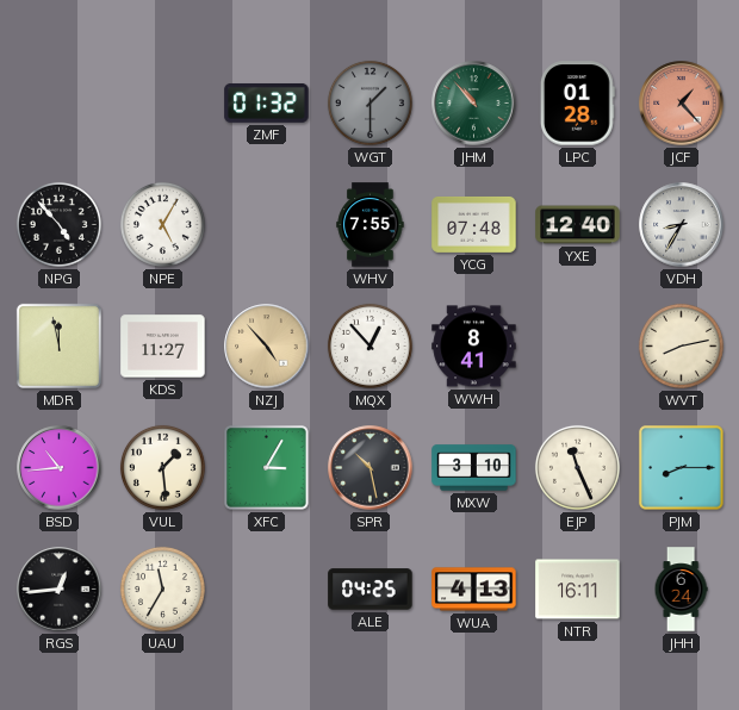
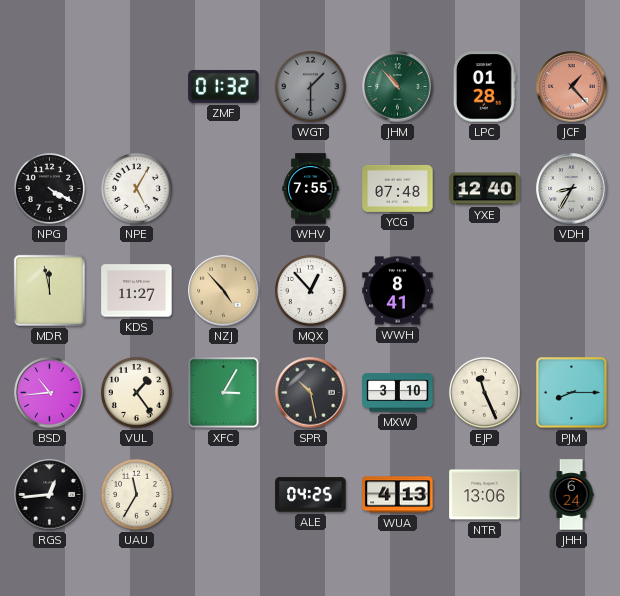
NPG: 4:53 -> 4:20 (49, 188)
WVT: 8:13 -> none (681, 345)
VUL: 1:29 -> 1:24 (136, 392)
NTR: 16:11 -> 13:06 (485, 495)
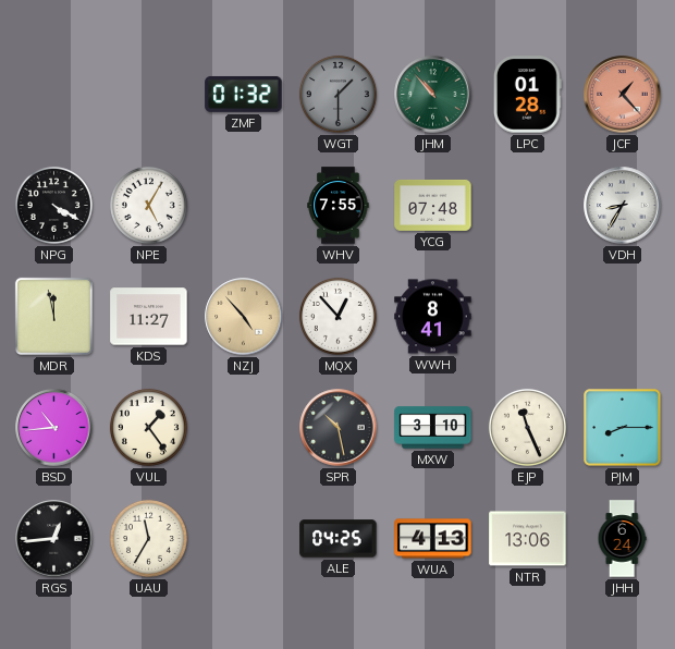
YXE: 12:40 -> none (485, 189)
XFC: 3:05 -> none (224, 393)
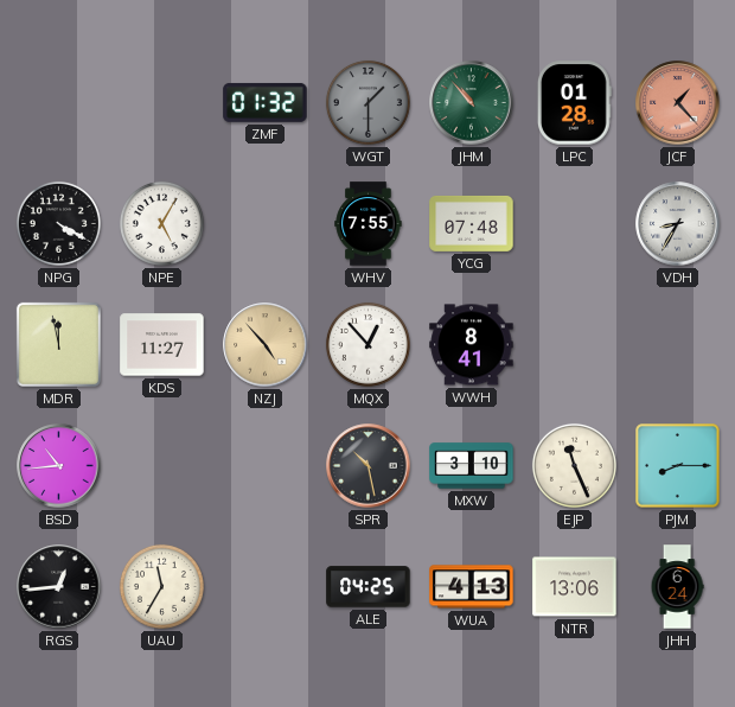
VUL: 1:24 -> none (148, 427)
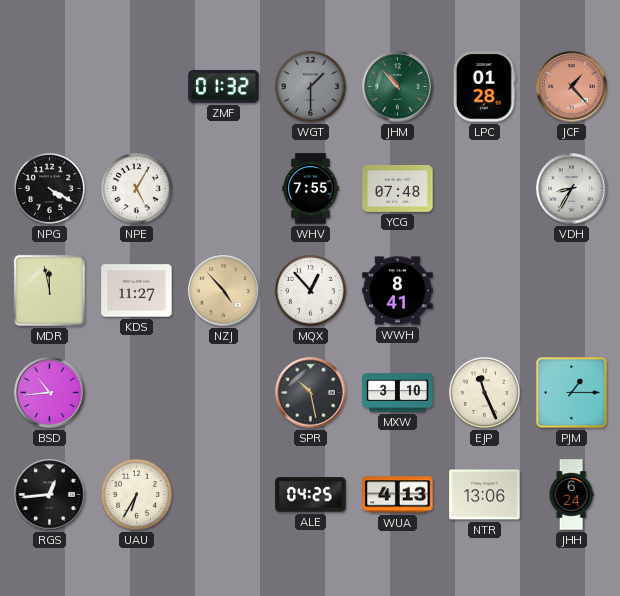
PJM: 8:15 -> 1:15 (572, 393)
UAU: 11:35 -> 6:35 (136, 494)
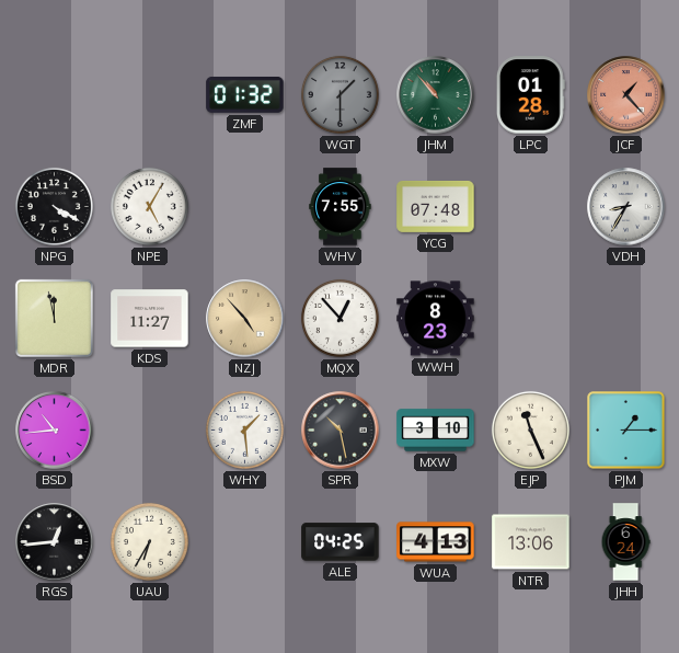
WWH: 8:41 -> 8:23 (436, 319)
WHY: none -> 1:29 (244, 429)
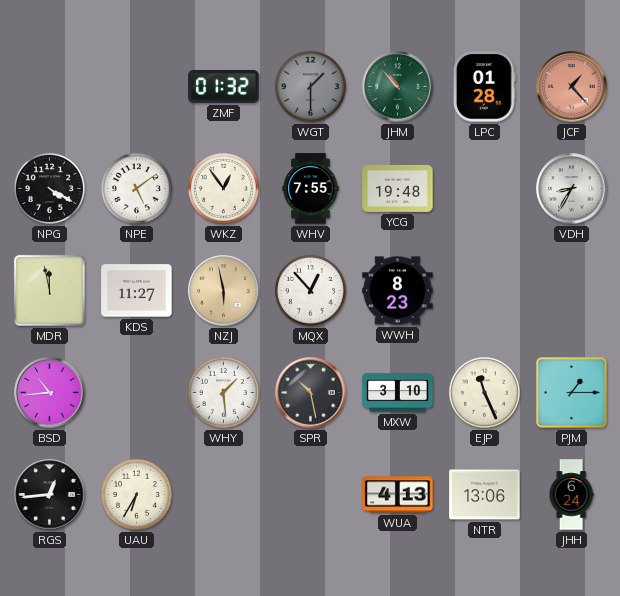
NPE: 5:05 -> 5:09 (136, 188)
WKZ: none -> 12:54 (223, 188)
YCG: 07:48 -> 19:48 (398, 188)
NZJ: 4:53 -> 5:58 (224, 291)
ALE: 04:25 -> none (341, 542)
